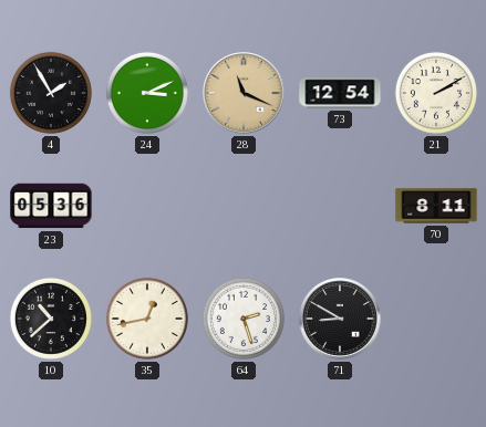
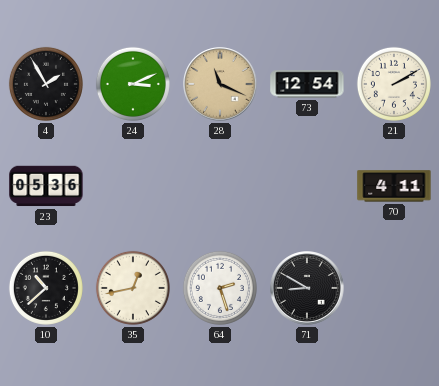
70: 8:11 -> 4:11 (394, 186)
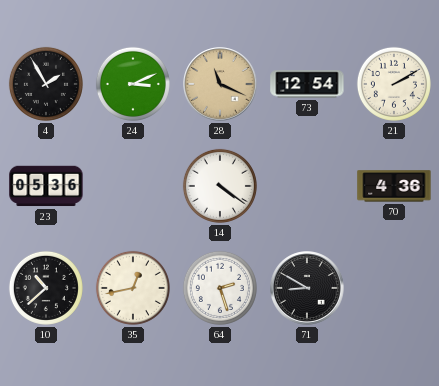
14: none -> 4:21 (220, 186)
70: 4:11 -> 4:36 (394, 186)
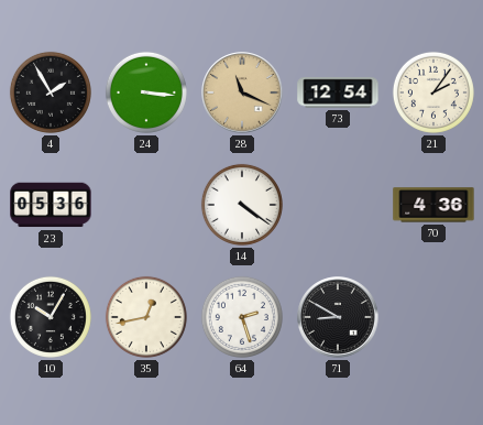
24: 3:11 -> 3:16 (146, 92)
21: 2:10 -> 2:06 (433, 92)
10: 10:38 -> 10:05 (51, 317)
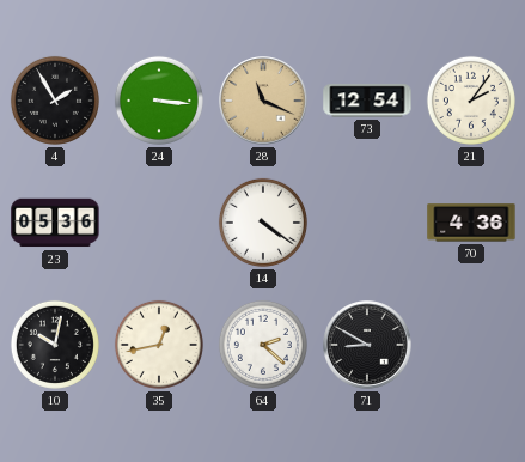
10: 10:05 -> 10:02 (55, 345)
64: 2:27 -> 2:22 (263, 345)
